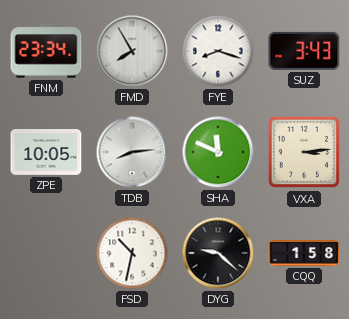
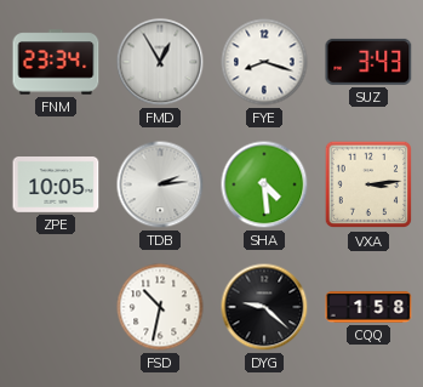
FMD: 7:55 -> 12:55 (160, 62)
TDB: 8:14 -> 2:14 (160, 184)
SHA: 11:49 -> 4:29 (264, 184)
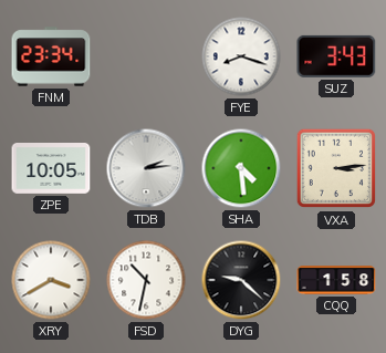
FMD: 12:55 -> none (160, 62)
XRY: none -> 3:40 (51, 280)
